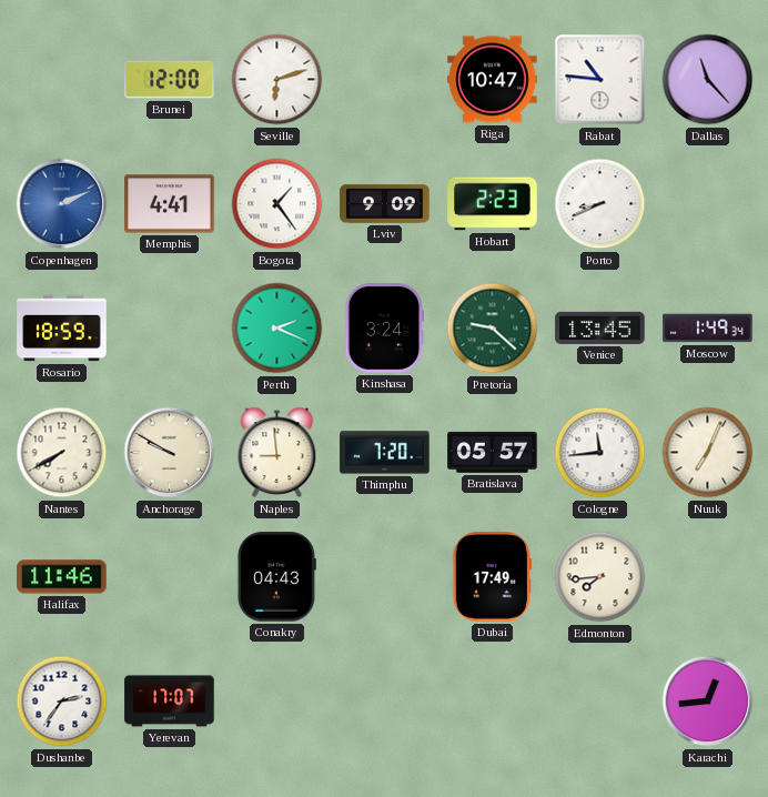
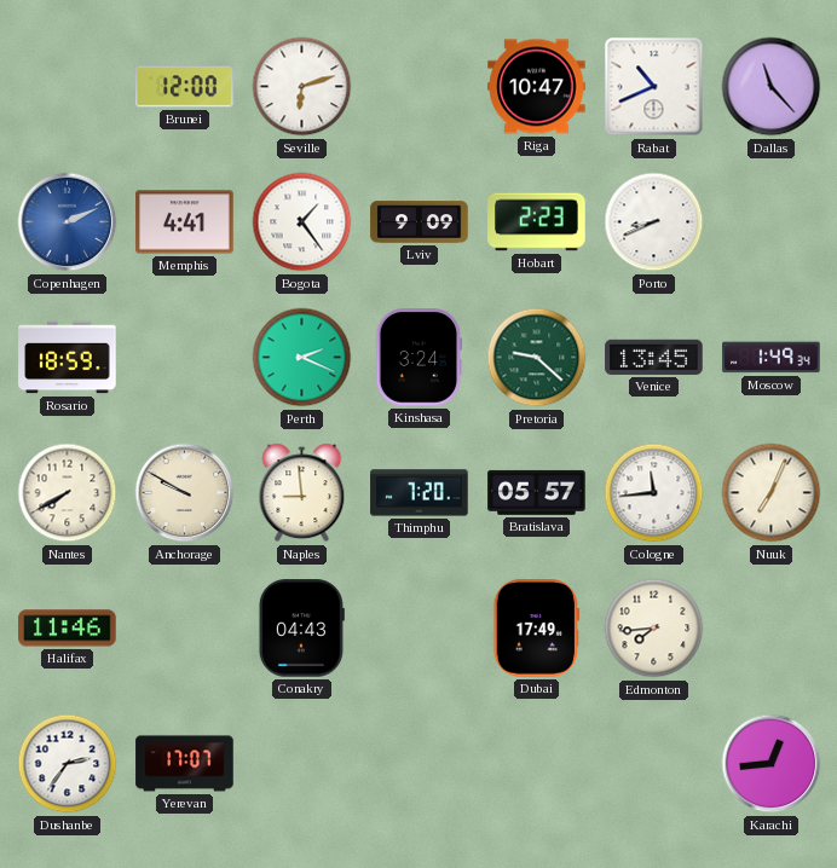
Rabat: 10:46 -> 10:41 (654, 87)
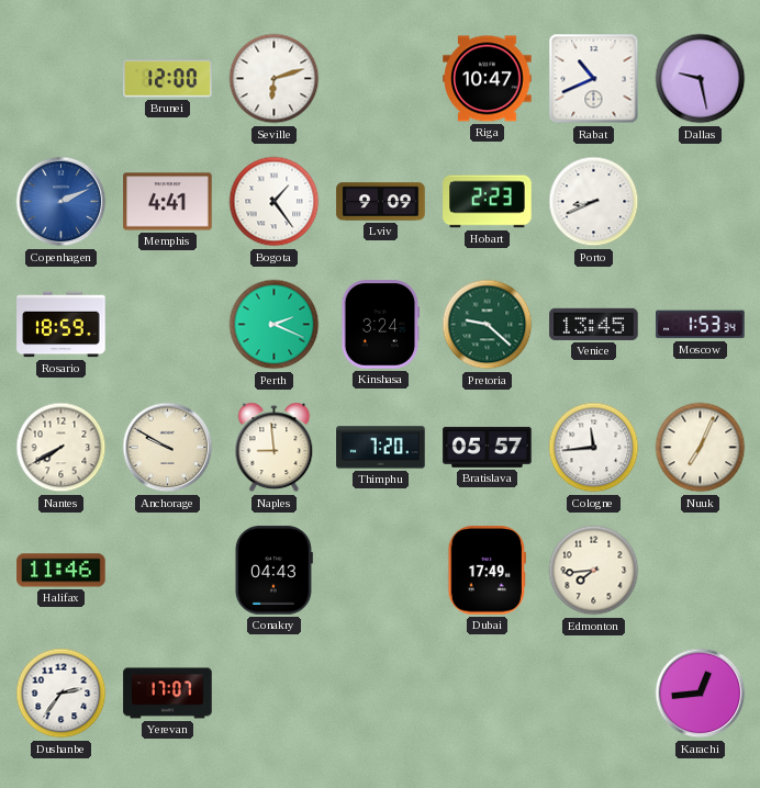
Dallas: 11:23 -> 9:28 (701, 79)
Moscow: 1:49 -> 1:53 (701, 325)
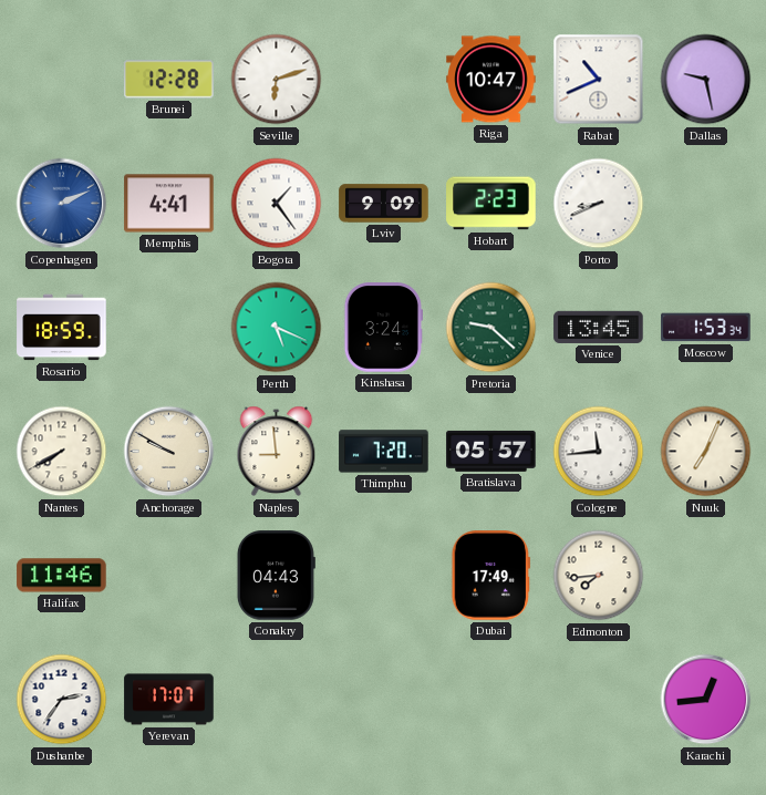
Brunei: 12:00 -> 12:28 (169, 80)
Perth: 2:19 -> 5:19 (277, 328)
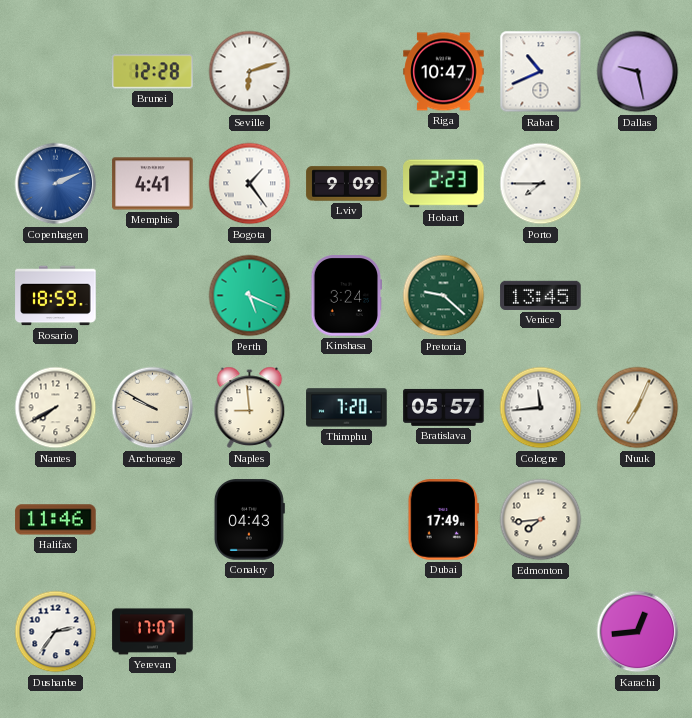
Porto: 8:41 -> 7:45 (541, 184)
Moscow: 1:53 -> none (706, 328)
